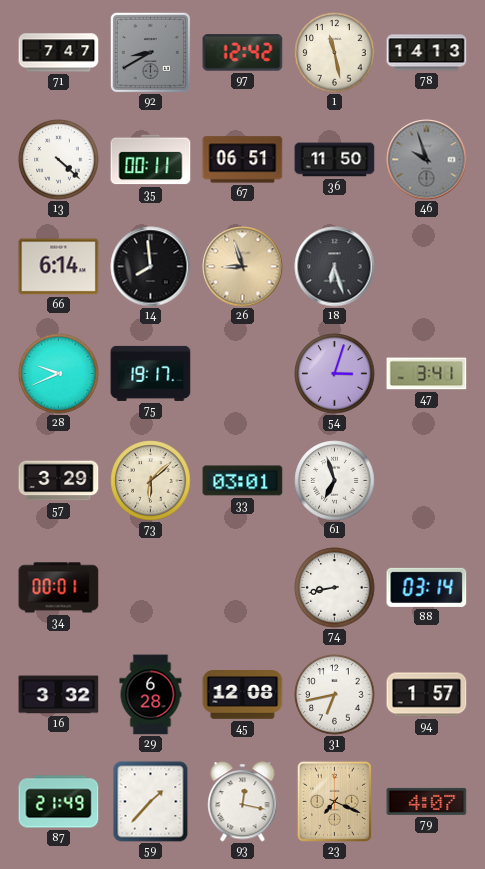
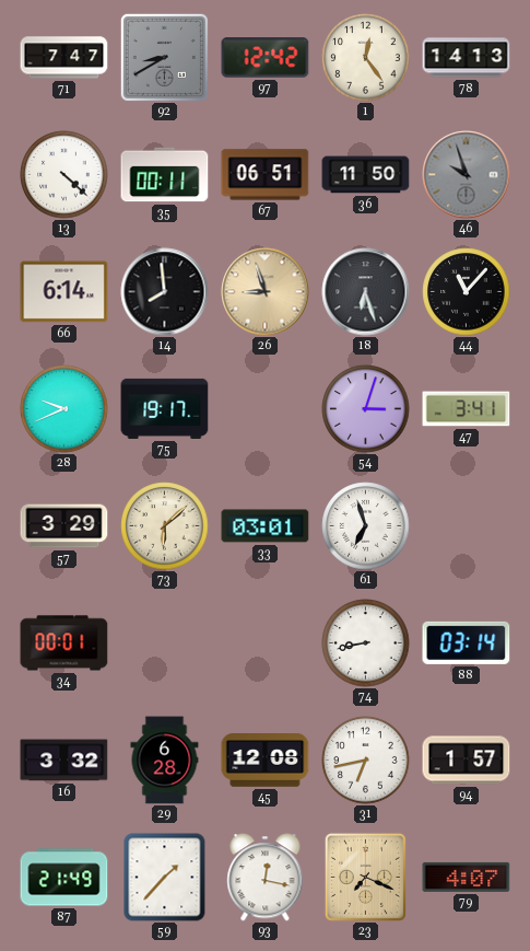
1: 11:28 -> 12:24 (366, 58)
44: none -> 11:07 (467, 292)
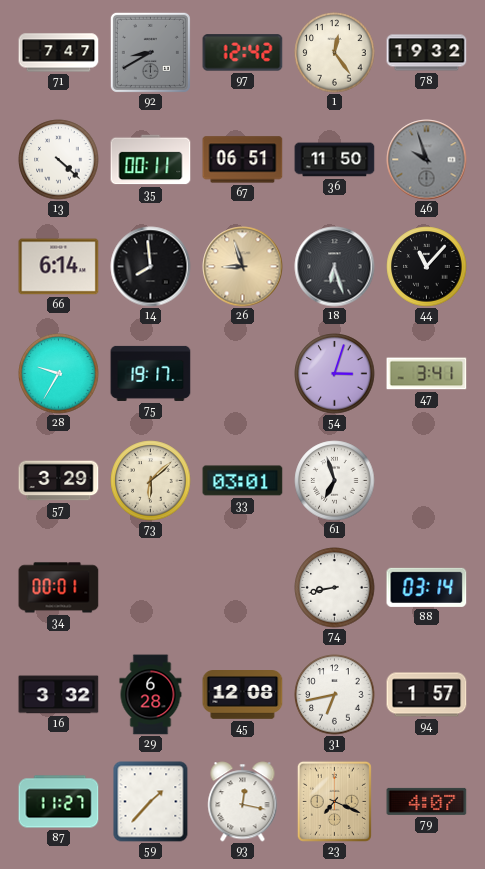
78: 14:13 -> 19:32 (427, 53)
28: 9:41 -> 9:35 (59, 374)
87: 21:49 -> 11:27 (59, 802)
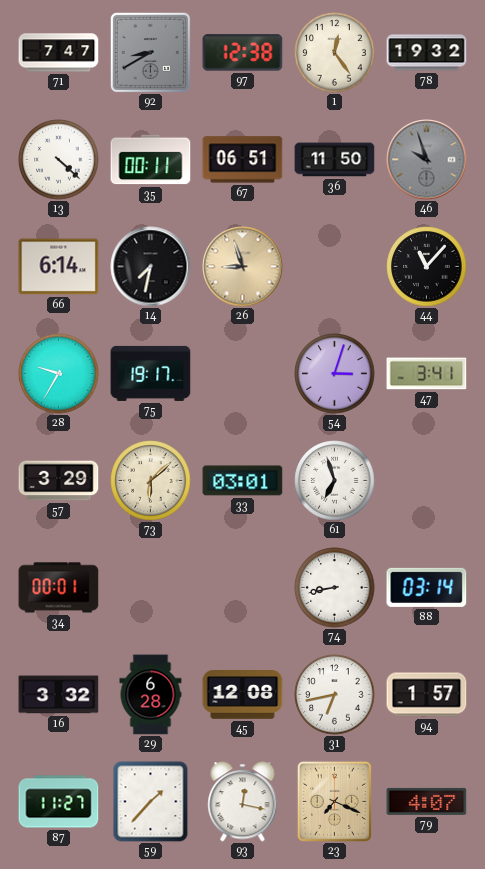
97: 12:42 -> 12:38 (243, 53)
14: 7:59 -> 7:32 (151, 267)
18: 6:27 -> none (335, 267)
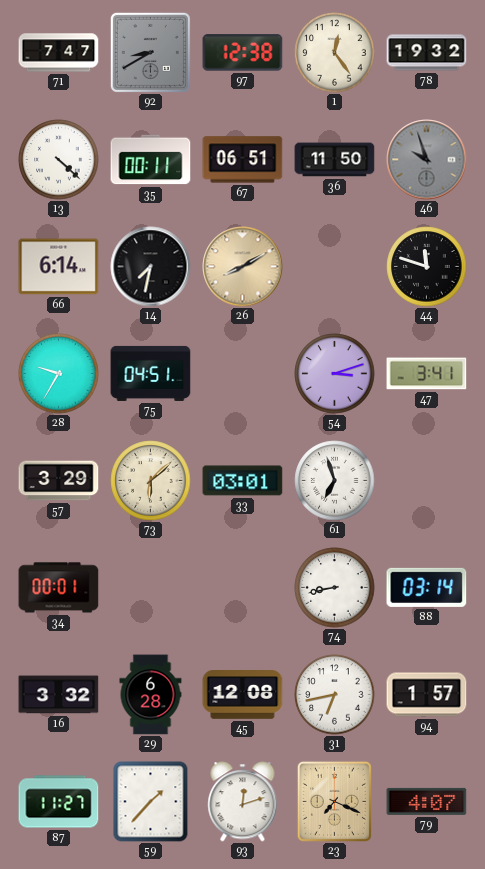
26: 8:57 -> 8:10 (243, 267)
44: 11:07 -> 11:48 (427, 267)
75: 19:17 -> 04:51 (151, 373)
54: 3:03 -> 3:12 (335, 374)
93: 12:17 -> 12:12 (243, 802)
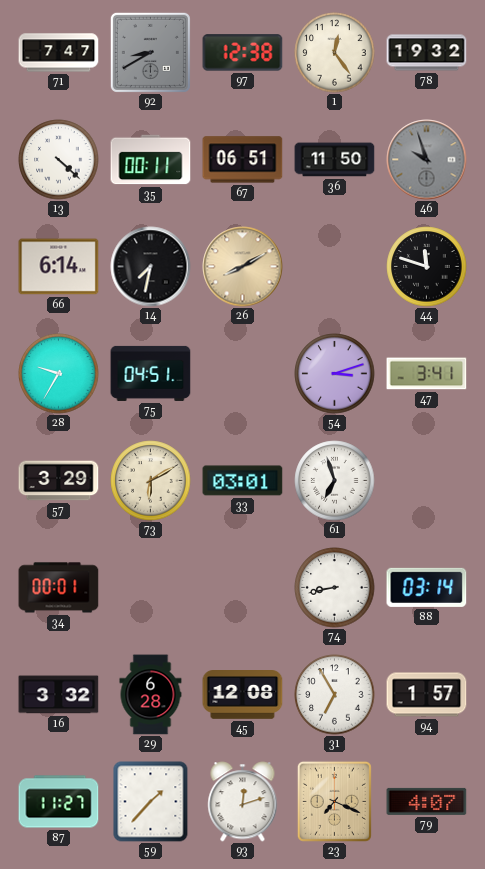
73: 6:08 -> 6:10 (151, 481)
31: 6:43 -> 6:55 (335, 695)
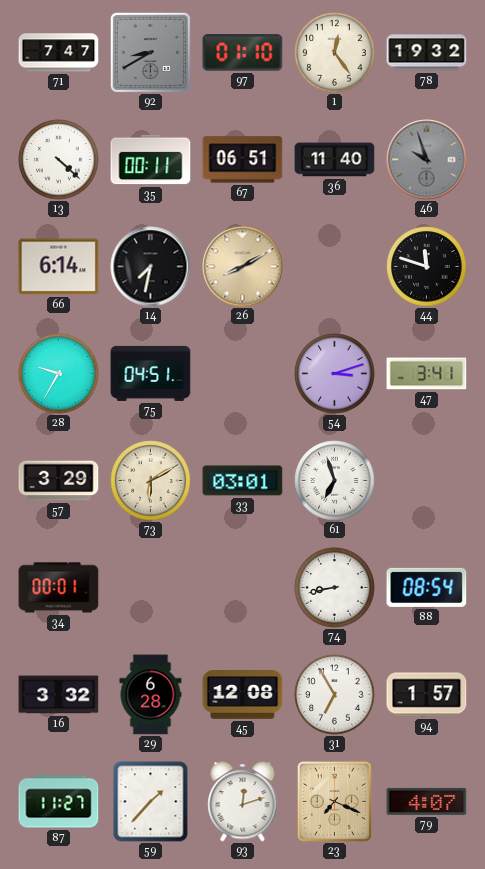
97: 12:38 -> 01:10 (243, 53)
36: 11:50 -> 11:40 (335, 160)
88: 03:14 -> 08:54 (427, 587)
